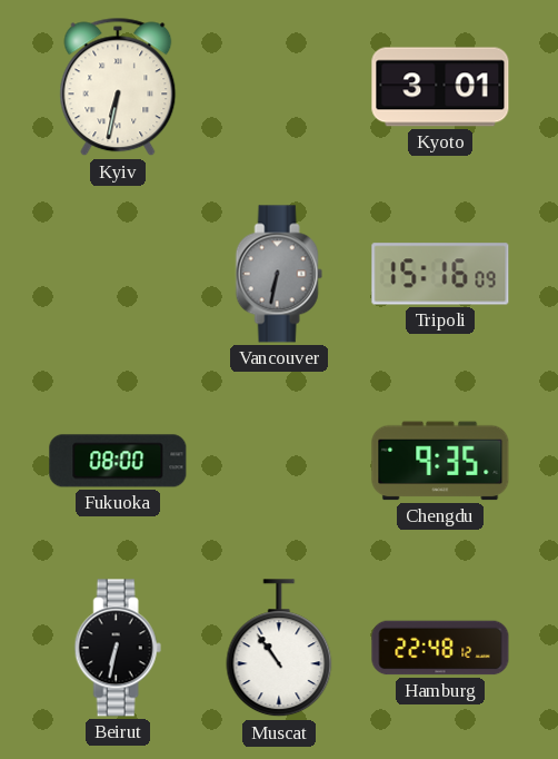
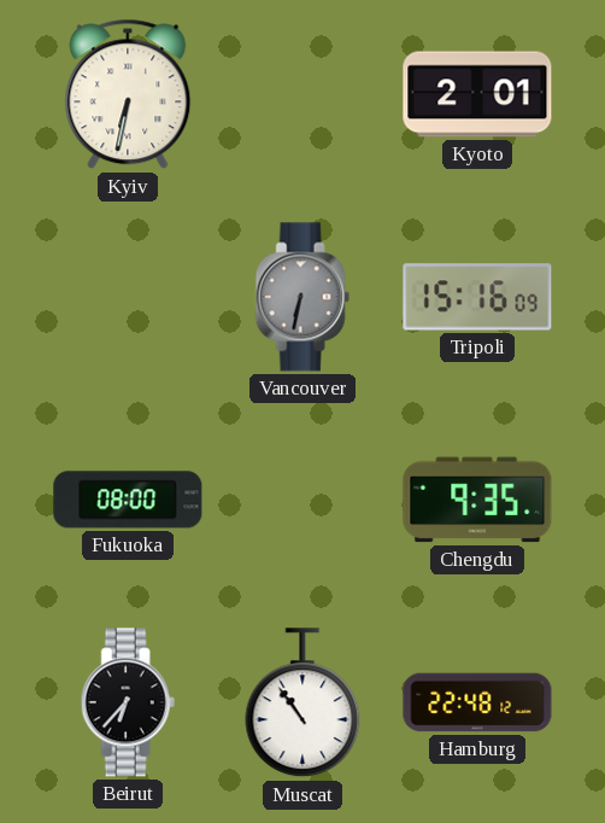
Kyoto: 3:01 -> 2:01 (477, 94)
Beirut: 6:32 -> 6:37 (128, 702)
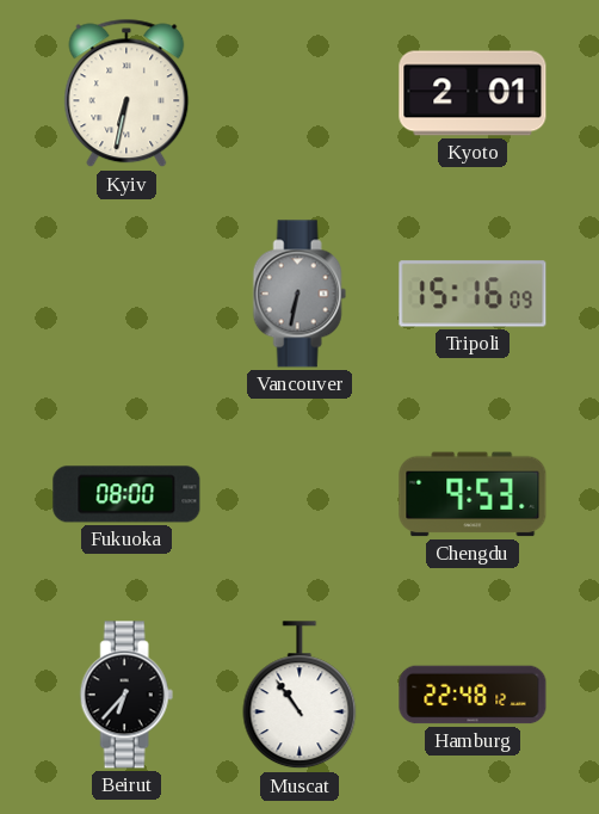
Chengdu: 9:35 -> 9:53 (473, 494)
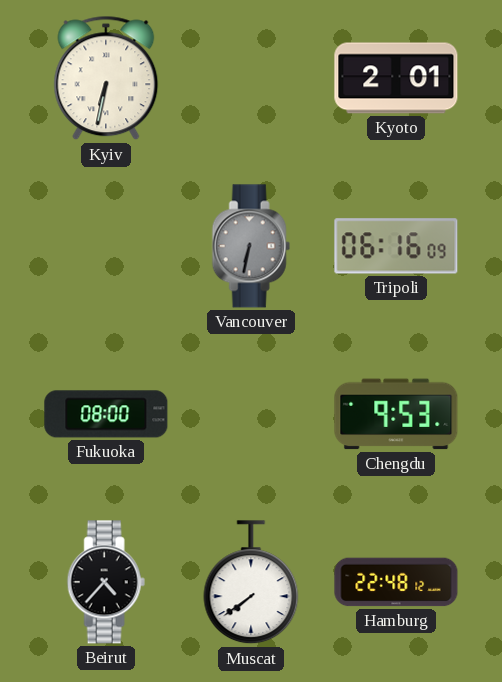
Tripoli: 15:16 -> 06:16 (396, 246)
Beirut: 6:37 -> 4:37 (106, 582)
Muscat: 10:54 -> 7:39 (251, 583)
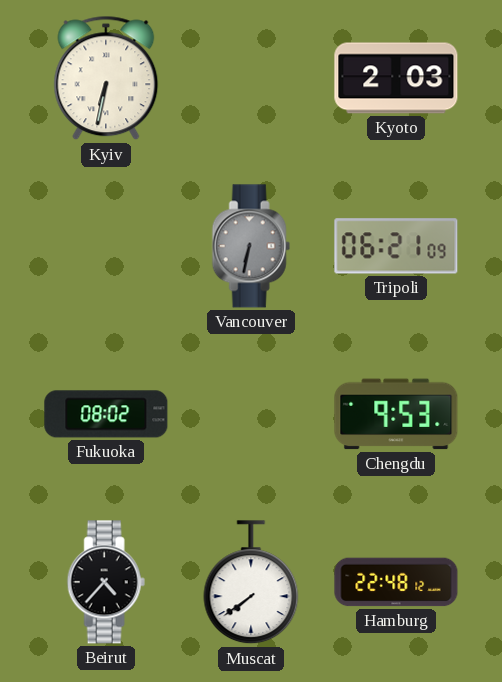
Kyoto: 2:01 -> 2:03 (396, 78)
Tripoli: 06:16 -> 06:21 (396, 246)
Fukuoka: 08:00 -> 08:02 (106, 414)
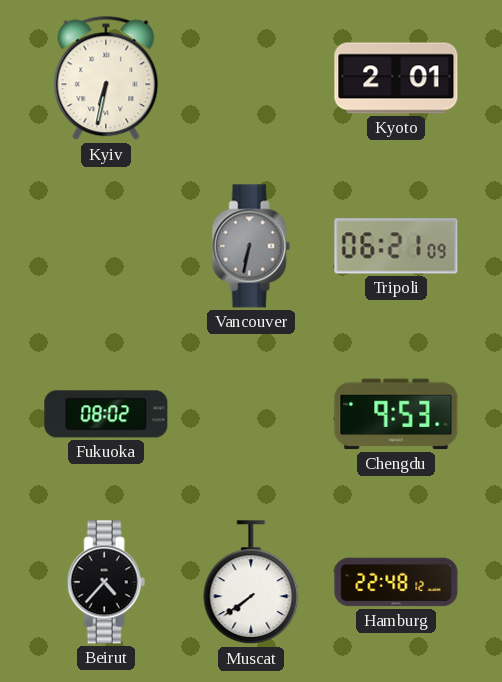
Kyoto: 2:03 -> 2:01 (396, 78)
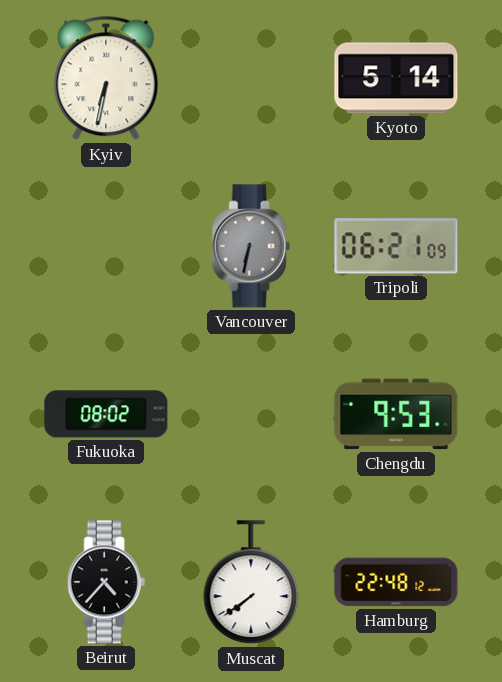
Kyoto: 2:01 -> 5:14 (396, 78)
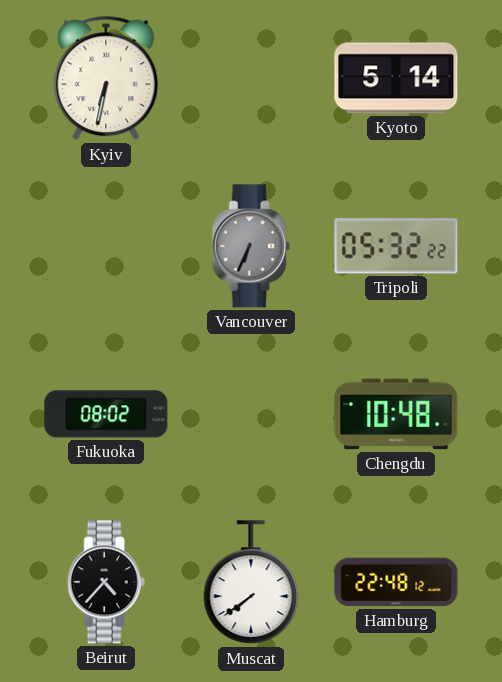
Vancouver: 6:32 -> 6:34 (251, 246)
Tripoli: 06:21 -> 05:32 (396, 246)
Chengdu: 9:53 -> 10:48 (396, 414)
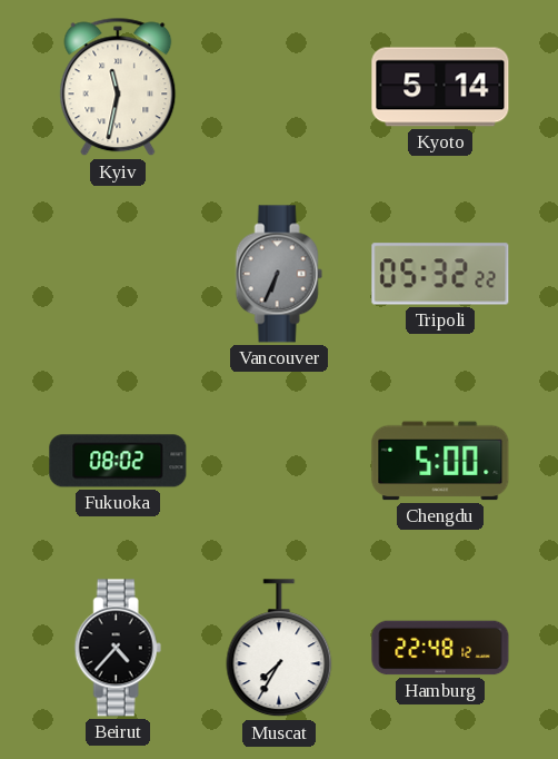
Kyiv: 6:32 -> 11:32 (118, 87)
Chengdu: 10:48 -> 5:00 (440, 461)
Muscat: 7:39 -> 7:35 (279, 649)
